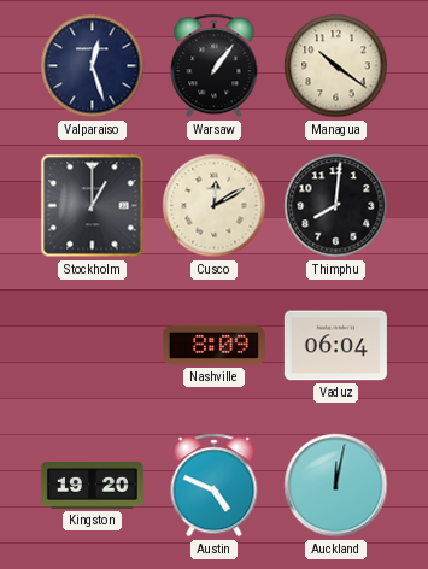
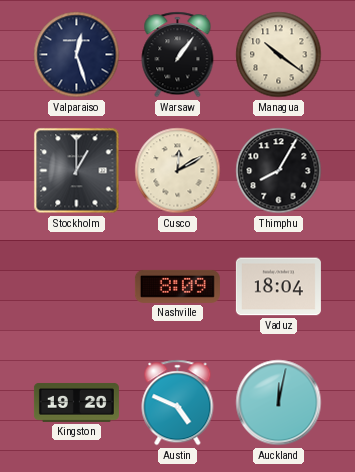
Thimphu: 8:01 -> 8:05 (279, 171)
Vaduz: 06:04 -> 18:04 (278, 287)
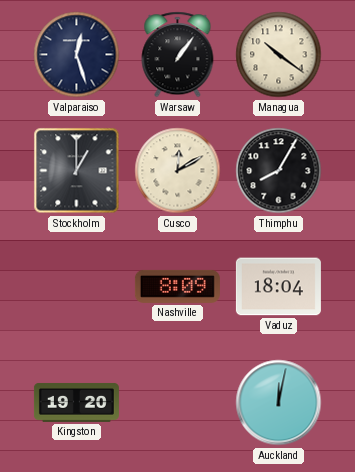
Austin: 4:49 -> none (178, 403)
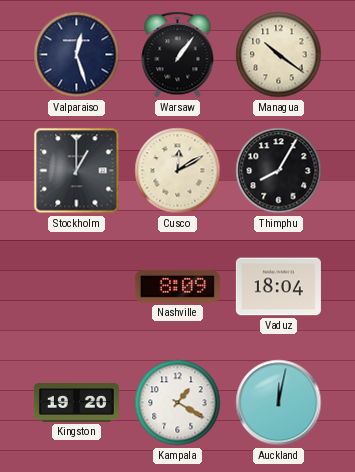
Kampala: none -> 1:20 (178, 403)
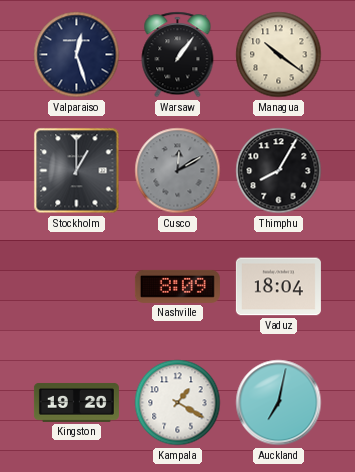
Cusco dial: cream -> grey (178, 171)
Auckland: 12:02 -> 7:02 (279, 403)
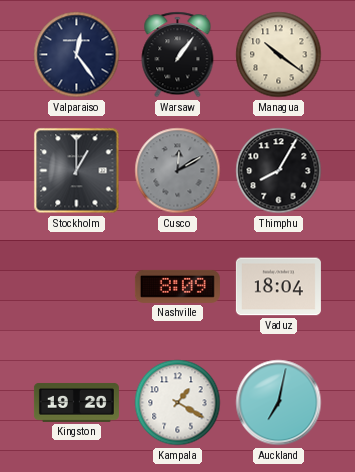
Valparaiso: 12:27 -> 12:24 (77, 55)
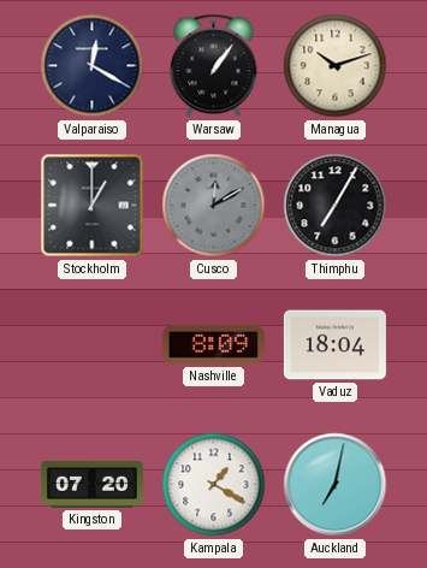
Valparaiso: 12:24 -> 12:20 (93, 66)
Managua: 10:21 -> 10:12 (336, 66)
Thimphu: 8:05 -> 7:05 (336, 206)
Kingston: 19:20 -> 07:20 (91, 485)
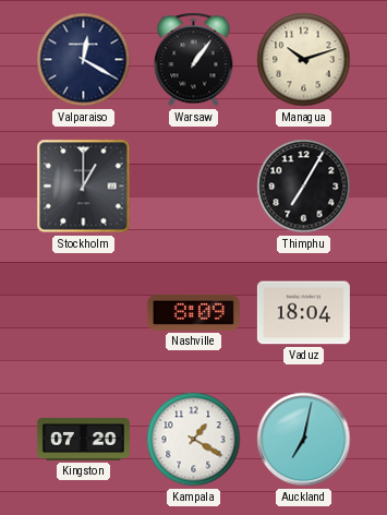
Cusco: 12:10 -> none (214, 206)
